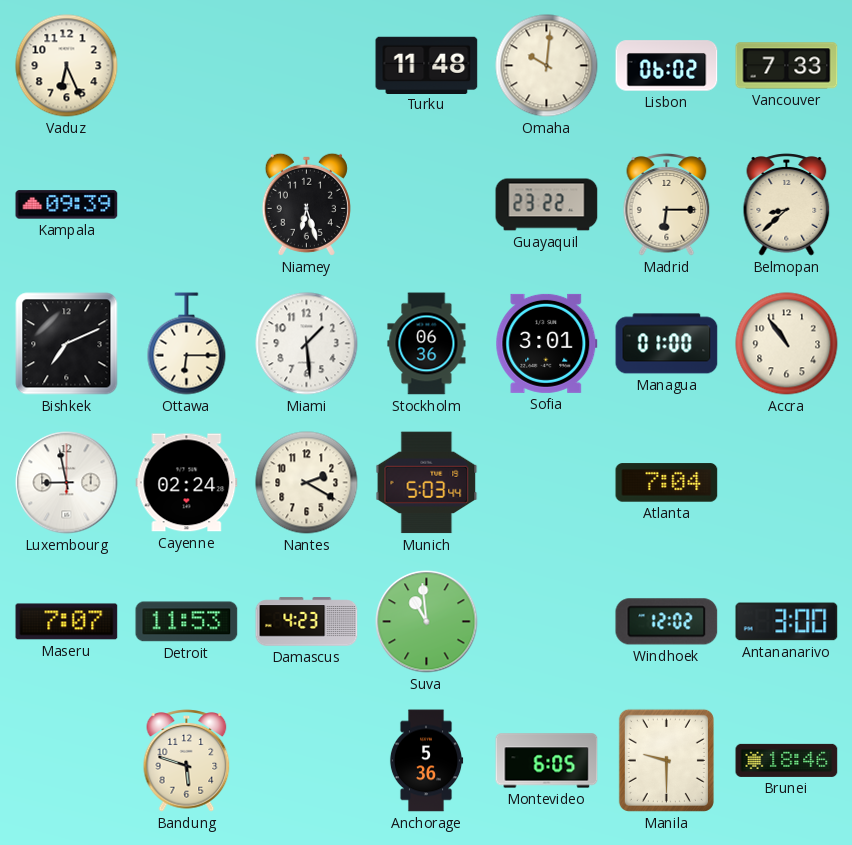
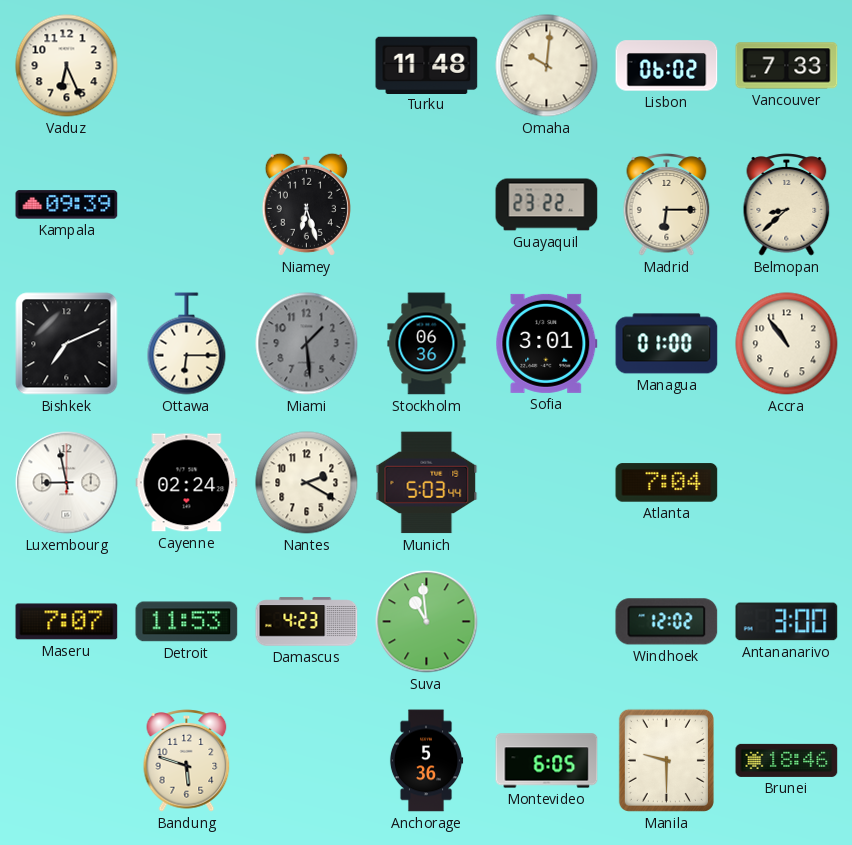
Miami dial: white -> grey (307, 344)
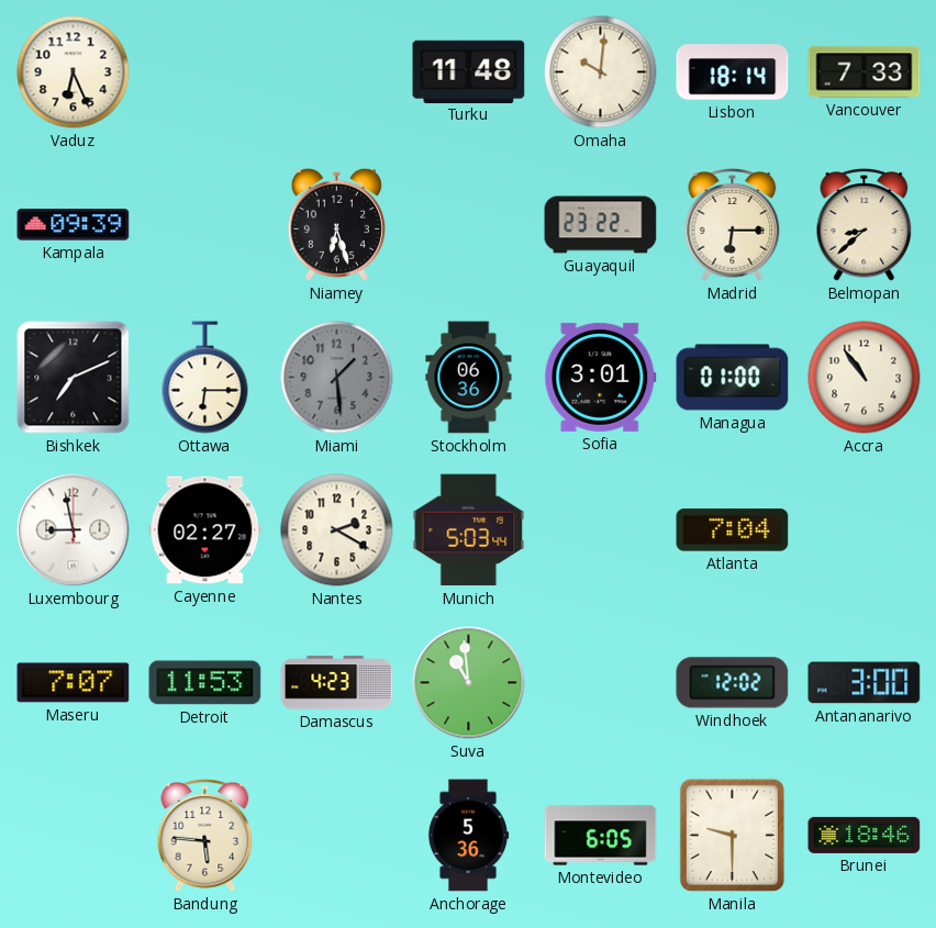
Lisbon: 06:02 -> 18:14 (733, 72)
Cayenne: 02:24 -> 02:27 (205, 530)
Bandung: 5:48 -> 5:46 (205, 836)
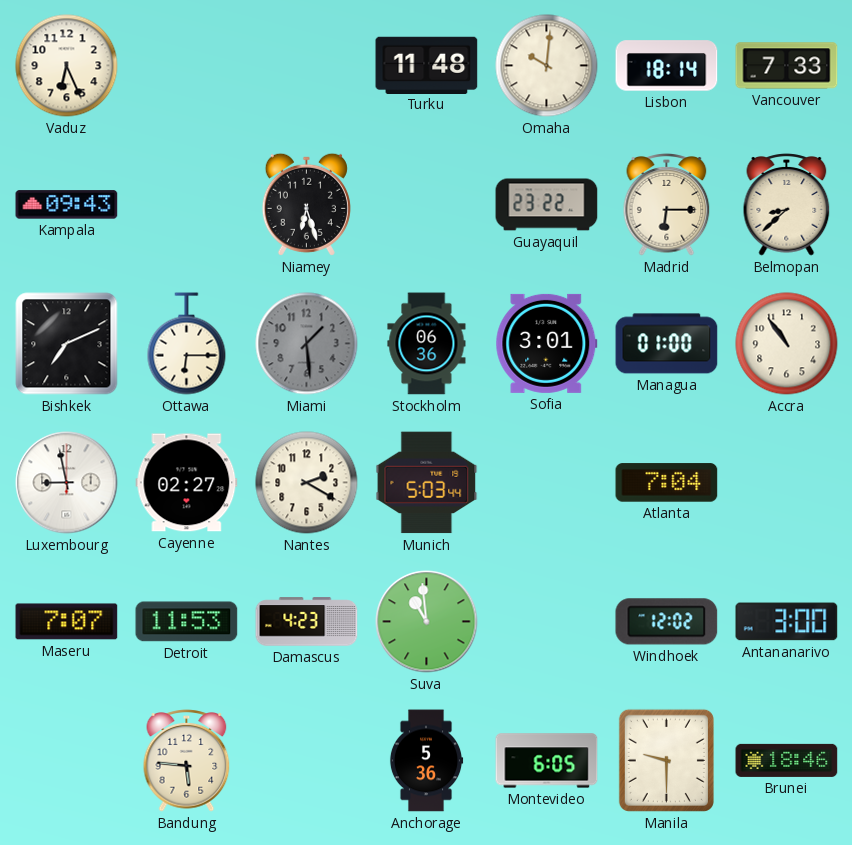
Kampala: 09:39 -> 09:43 (67, 205)
